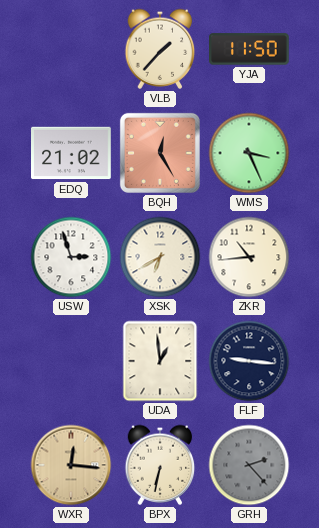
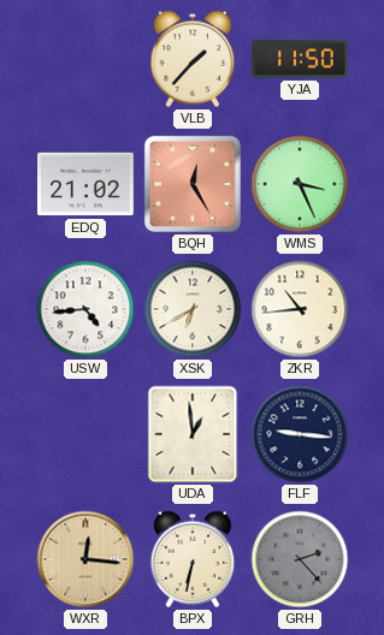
USW: 2:57 -> 4:44 (85, 309)
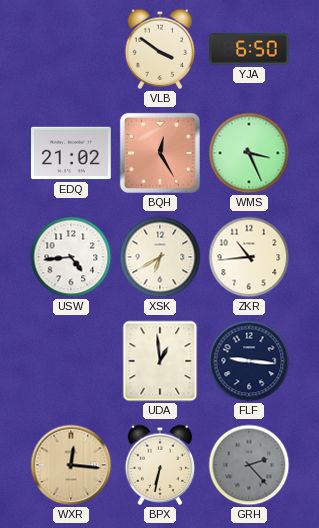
VLB: 1:37 -> 3:51 (160, 49)
YJA: 11:50 -> 6:50 (250, 49)
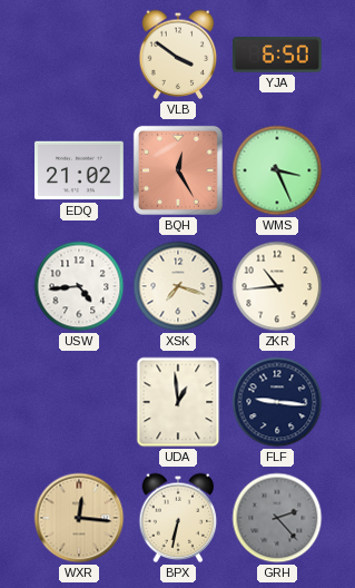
XSK: 6:40 -> 7:18 (178, 286)
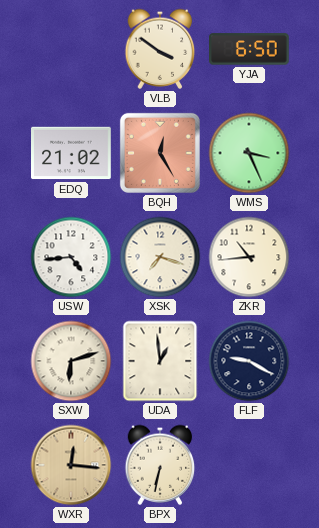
SXW: none -> 6:12 (71, 361)
FLF: 9:16 -> 9:20 (249, 361)
GRH: 2:23 -> none (277, 518)
